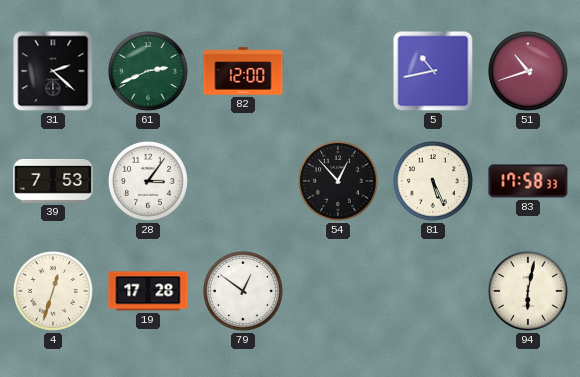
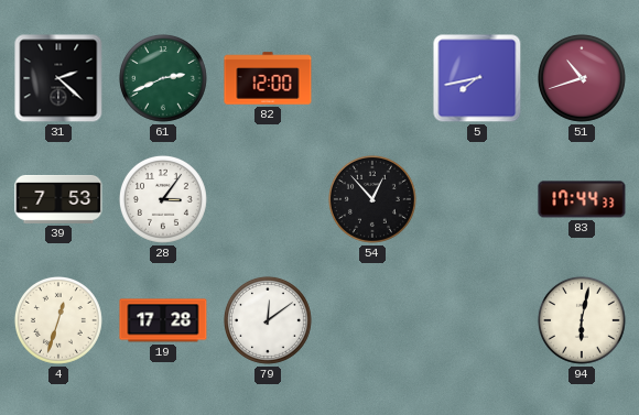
5: 10:43 -> 7:43 (477, 78)
81: 5:26 -> none (433, 181)
83: 17:58 -> 17:44 (582, 199)
79: 12:51 -> 12:09 (268, 320)
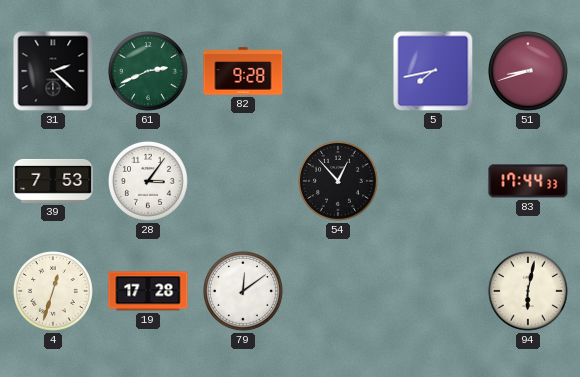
82: 12:00 -> 9:28 (243, 71)
51: 10:42 -> 8:42 (528, 71)
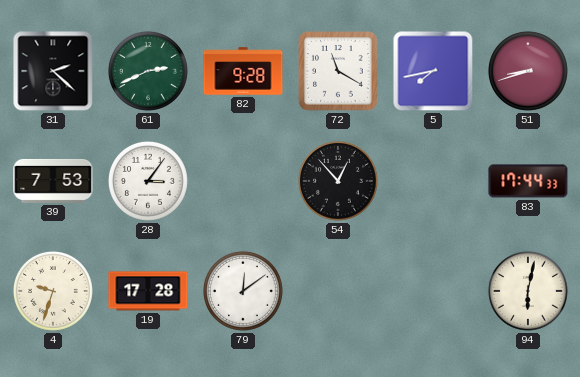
72: none -> 11:20 (338, 71)
4: 12:33 -> 9:33 (53, 291)
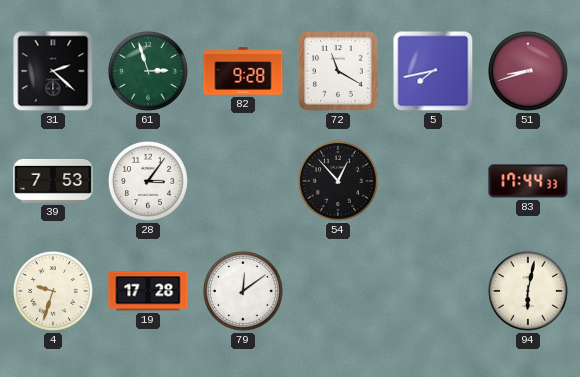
61: 2:41 -> 2:57 (148, 71)
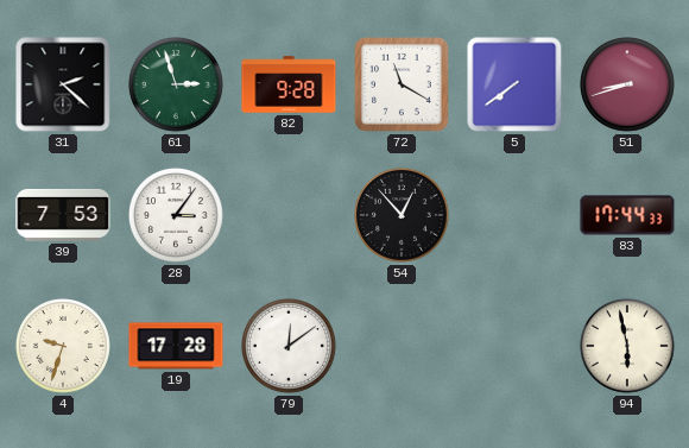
5: 7:43 -> 7:39 (514, 84)
94: 6:02 -> 5:58 (627, 346)
